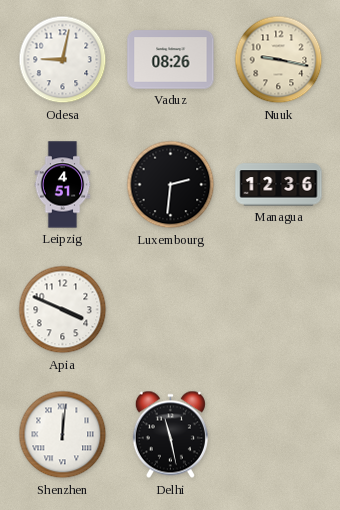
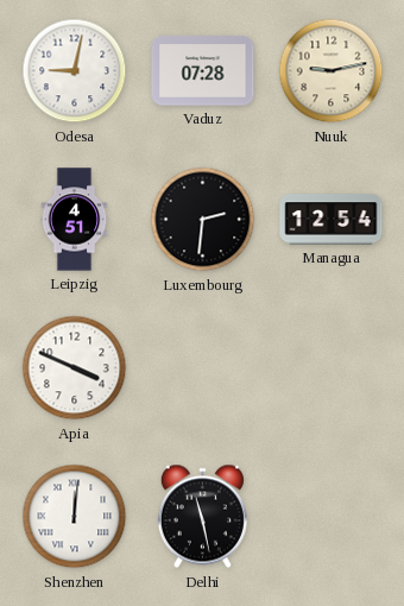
Vaduz: 08:26 -> 07:28 (203, 71)
Nuuk: 9:17 -> 9:13 (332, 71)
Managua: 12:36 -> 12:54 (332, 220)
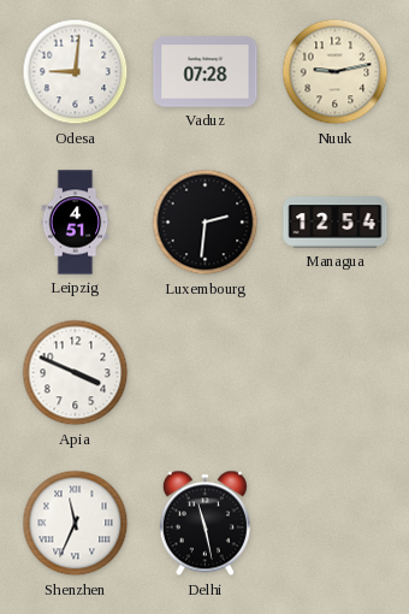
Odesa: 9:02 -> 9:01 (76, 72)
Shenzhen: 12:01 -> 11:34 (76, 524)
